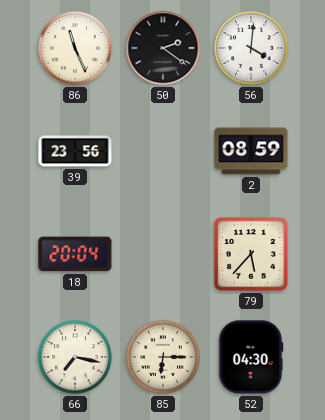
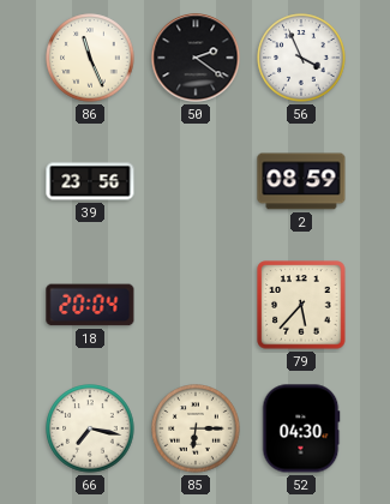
56: 4:01 -> 3:56 (301, 58)
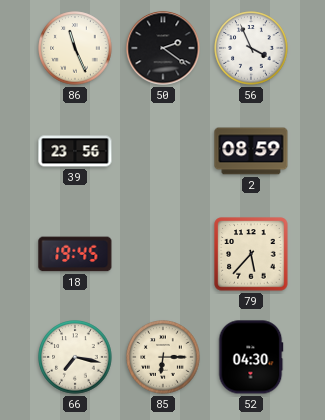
18: 20:04 -> 19:45 (75, 254)
